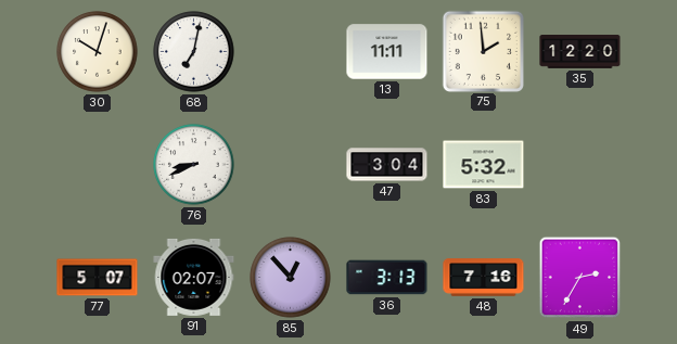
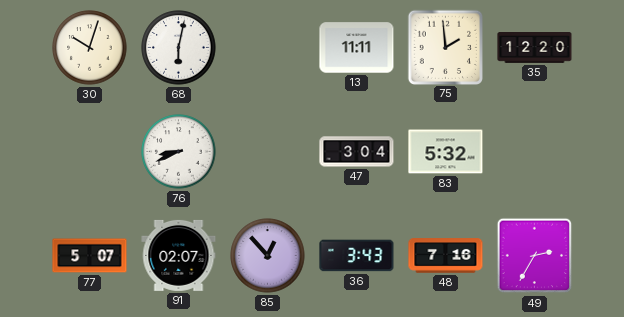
68: 7:02 -> 6:02 (179, 48)
36: 3:13 -> 3:43 (357, 256)
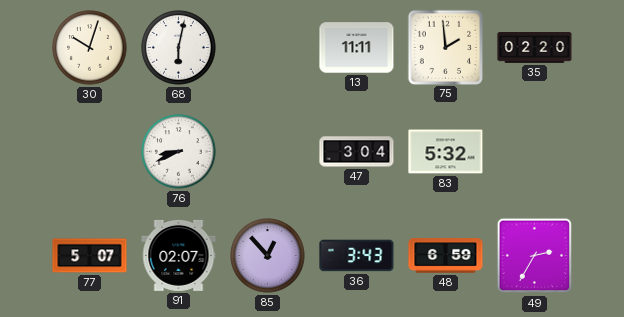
35: 12:20 -> 02:20 (535, 48)
48: 7:16 -> 6:59 (446, 256)
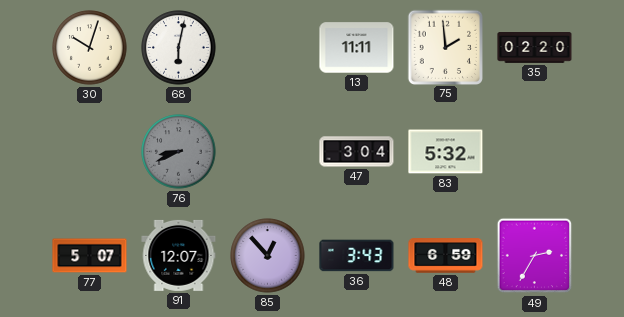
76 dial: white -> grey (179, 152)
91: 02:07 -> 12:07 (179, 255)
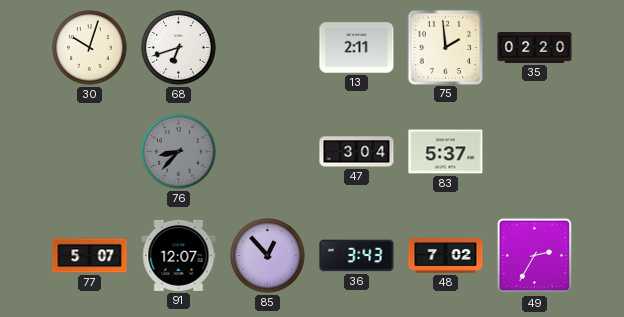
68: 6:02 -> 6:42 (179, 48)
13: 11:11 -> 2:11 (357, 48)
76: 8:41 -> 8:37 (179, 152)
83: 5:32 -> 5:37 (446, 152)
48: 6:59 -> 7:02 (446, 256)
